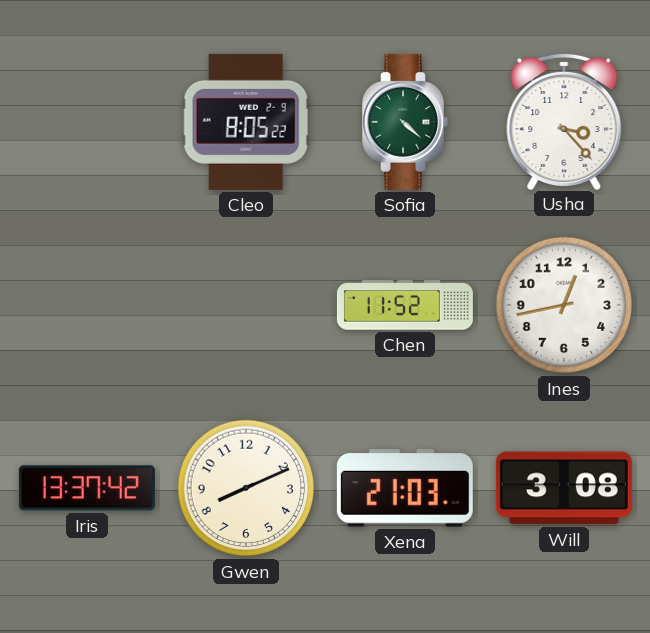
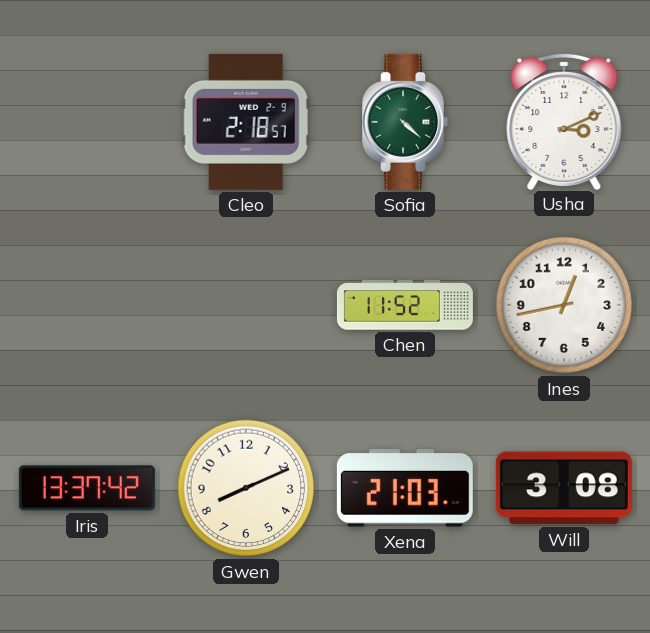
Cleo: 8:05 -> 2:18 (246, 122)
Usha: 3:23 -> 3:11 (564, 121)
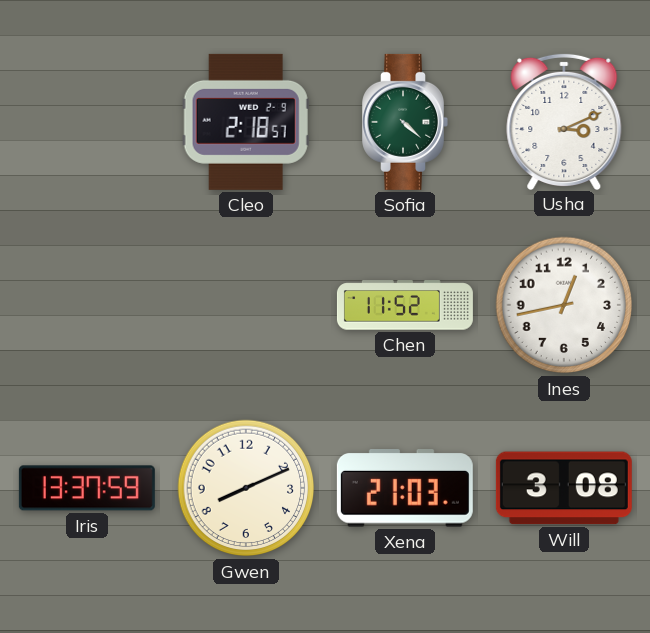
Iris: 13:37:42 -> 13:37:59 (87, 488)
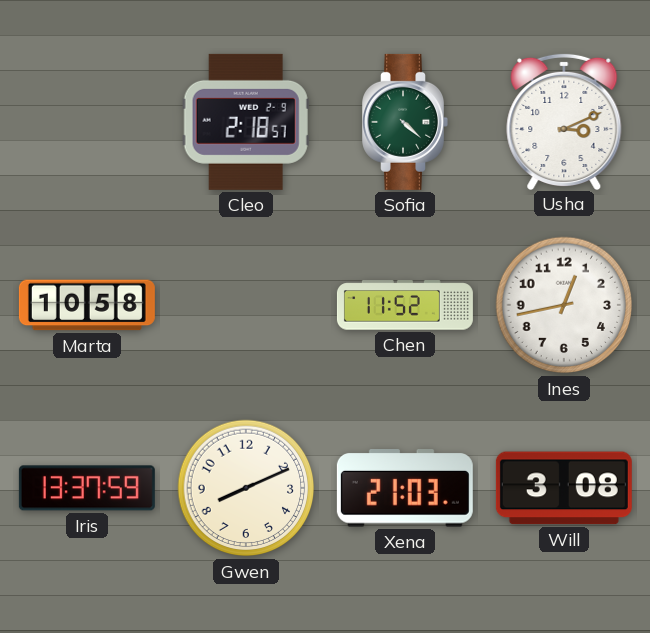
Marta: none -> 10:58 (87, 305)
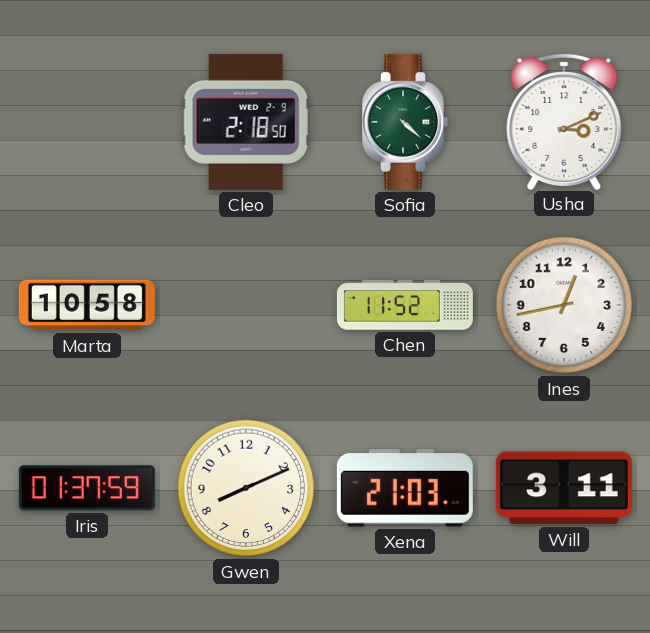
Cleo: 2:18:57 -> 2:18:50 (246, 122)
Iris: 13:37 -> 01:37 (87, 488)
Will: 3:08 -> 3:11 (564, 488)
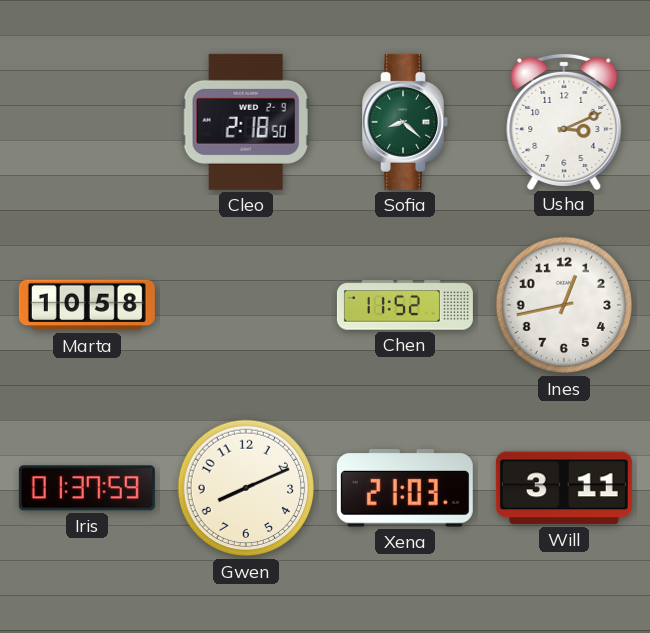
Sofia: 4:22 -> 8:22 (405, 122)
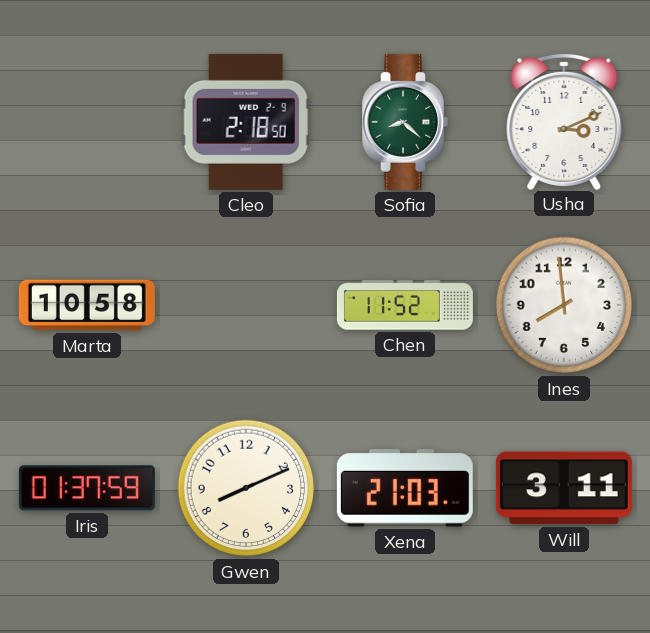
Ines: 12:43 -> 7:59 (564, 305)
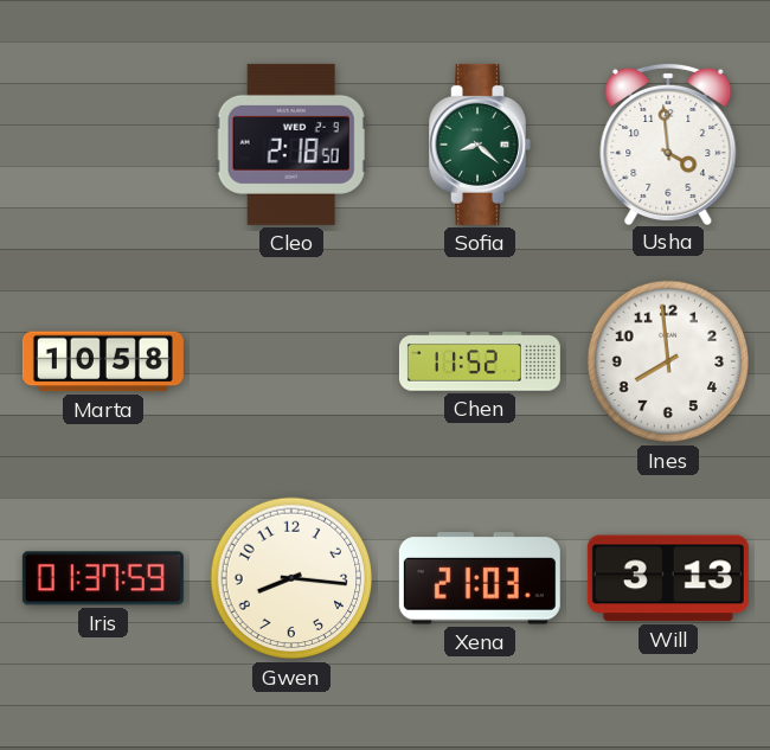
Usha: 3:11 -> 3:59 (668, 143)
Gwen: 8:11 -> 8:16 (291, 578)
Will: 3:11 -> 3:13 (668, 578)
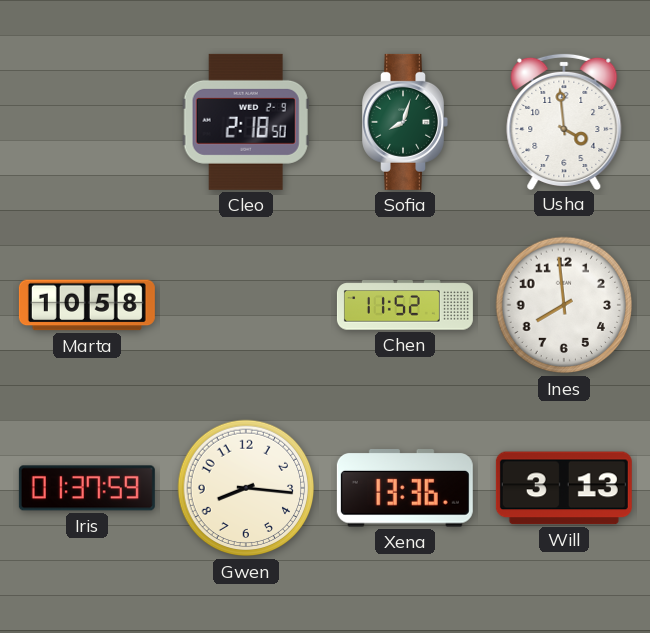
Sofia: 8:22 -> 8:03 (405, 122)
Xena: 21:03 -> 13:36 (405, 488)
